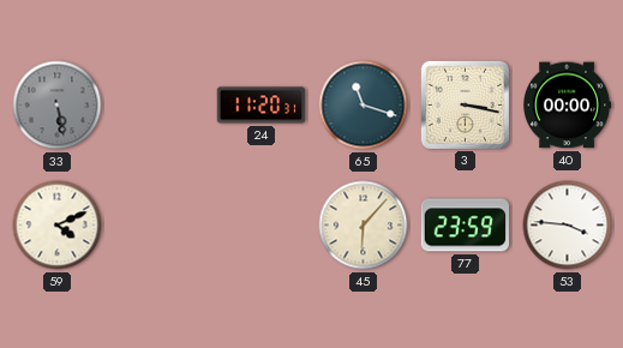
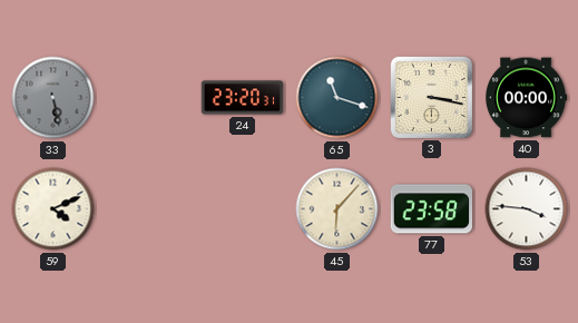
24: 11:20 -> 23:20 (243, 98)
77: 23:59 -> 23:58 (432, 209)
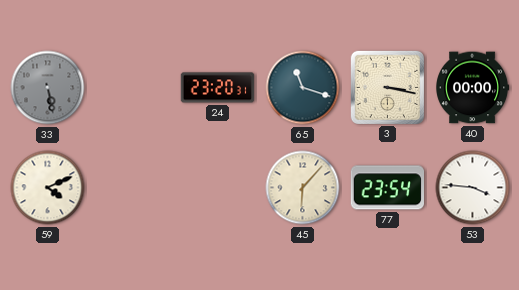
77: 23:58 -> 23:54 (388, 188)
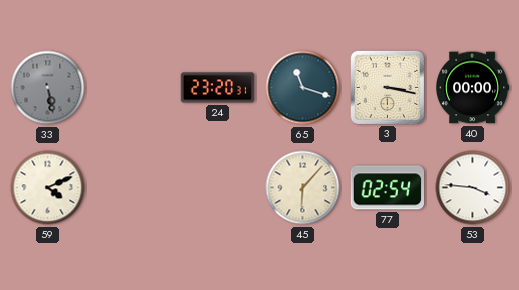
77: 23:54 -> 02:54 (388, 188)
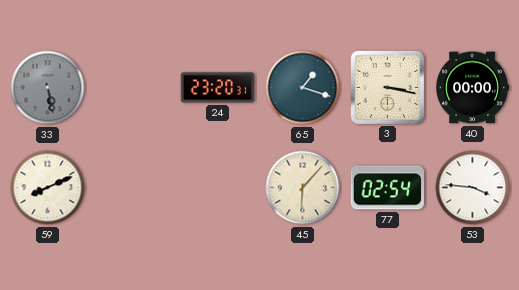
65: 11:18 -> 1:18 (303, 88)
59: 4:11 -> 8:11 (48, 188)
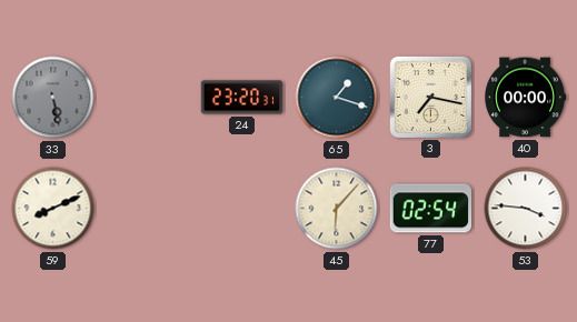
3: 3:17 -> 7:17 (430, 97)
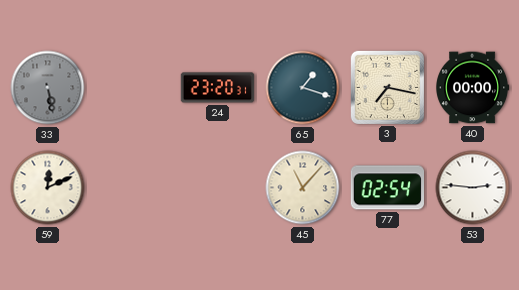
59: 8:11 -> 12:11 (48, 188)
45: 6:07 -> 11:07 (303, 188)
53: 3:46 -> 2:46 (473, 188)
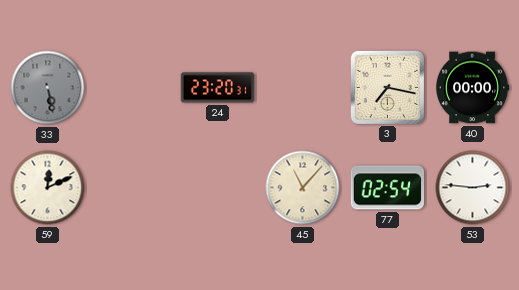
65: 1:18 -> none (303, 88)
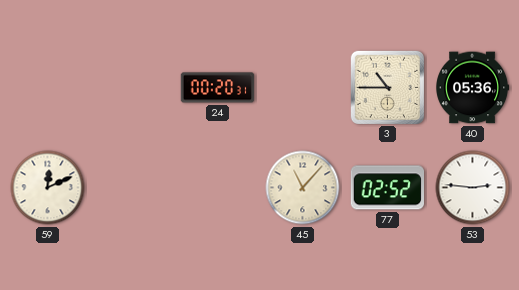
33: 5:28 -> none (48, 88)
24: 23:20 -> 00:20 (218, 88)
3: 7:17 -> 10:45 (387, 87)
40: 00:00 -> 05:36 (473, 88)
77: 02:54 -> 02:52 (388, 188)
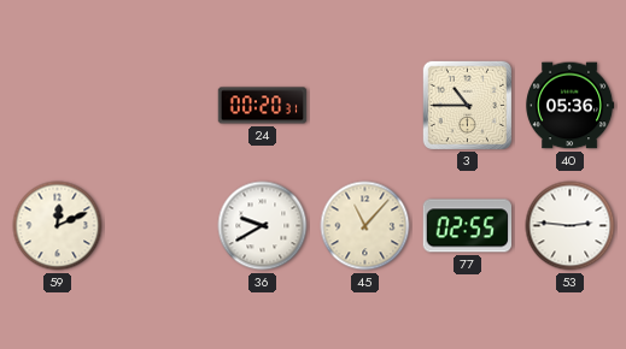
36: none -> 9:40 (263, 226)
77: 02:52 -> 02:55 (468, 226)
